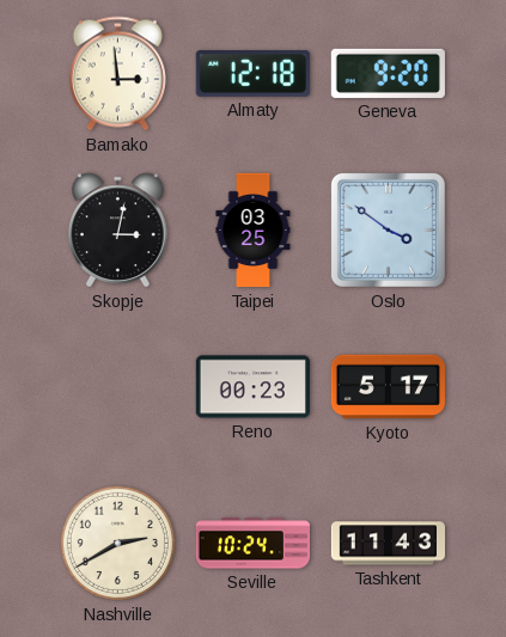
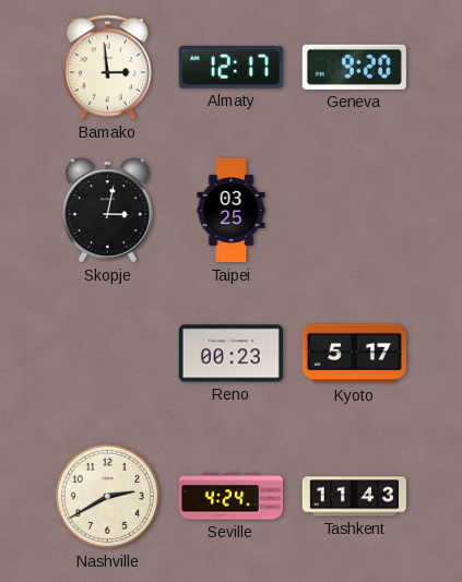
Almaty: 12:18 -> 12:17 (230, 68)
Oslo: 3:51 -> none (388, 229)
Seville: 10:24 -> 4:24 (230, 497)
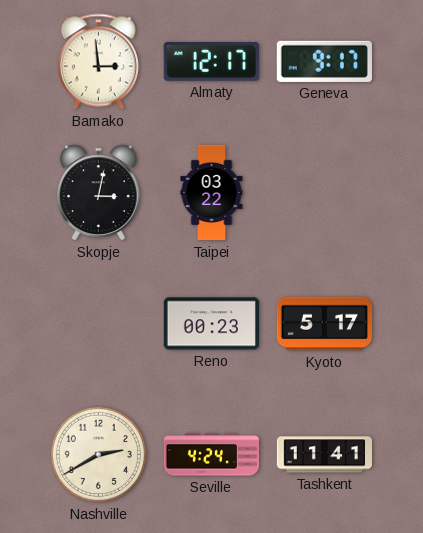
Geneva: 9:20 -> 9:17 (324, 61)
Taipei: 03:25 -> 03:22 (212, 193)
Tashkent: 11:43 -> 11:41 (324, 455)
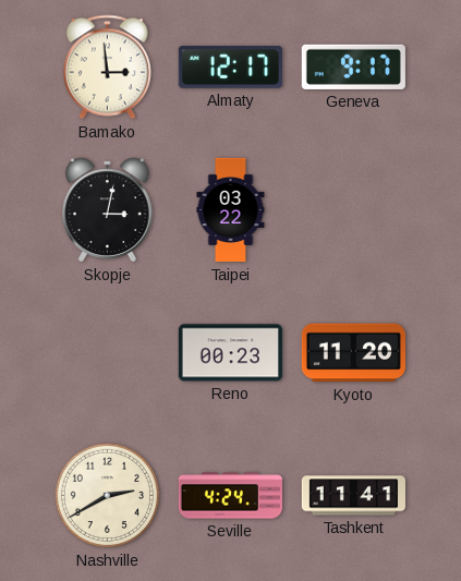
Kyoto: 5:17 -> 11:20 (353, 353)
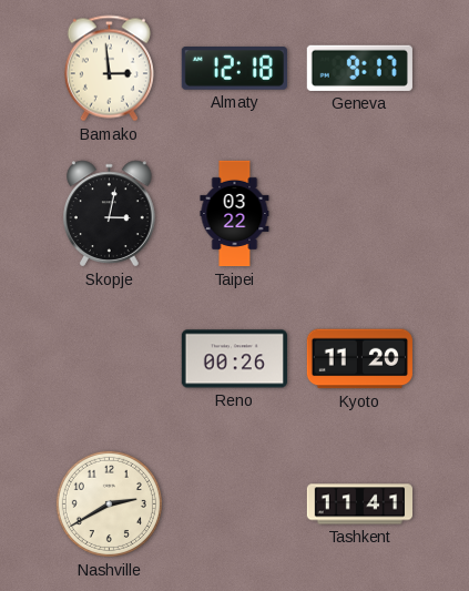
Almaty: 12:17 -> 12:18 (234, 69)
Reno: 00:23 -> 00:26 (234, 359)
Seville: 4:24 -> none (230, 496)
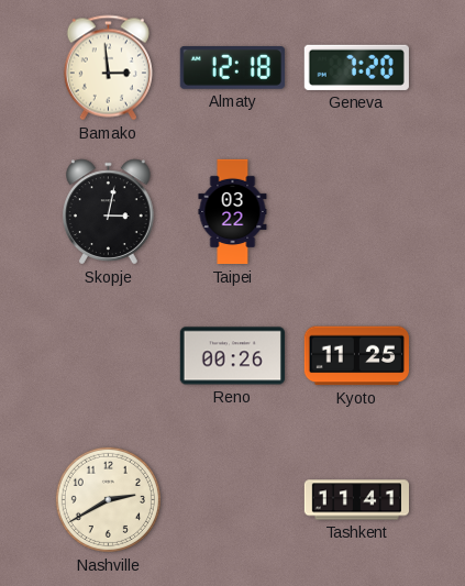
Geneva: 9:17 -> 7:20 (356, 67)
Kyoto: 11:20 -> 11:25 (356, 356)
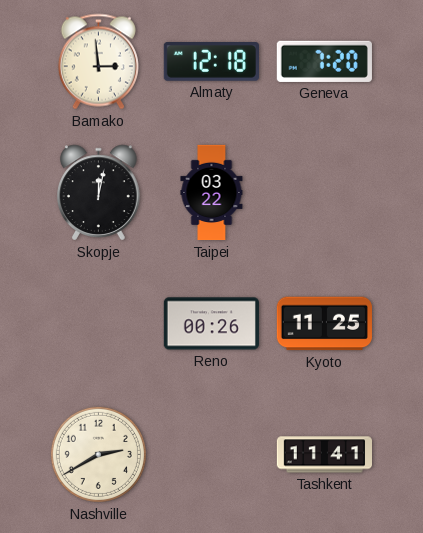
Skopje: 3:02 -> 12:02 (99, 193)
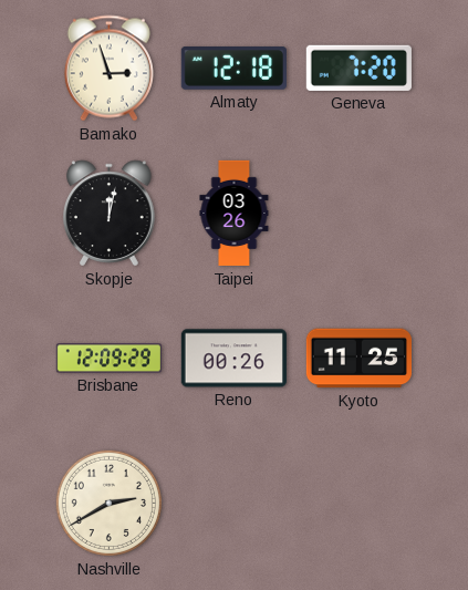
Bamako: 2:59 -> 2:57 (108, 69)
Taipei: 03:22 -> 03:26 (235, 214)
Brisbane: none -> 12:09 (108, 359)
Tashkent: 11:41 -> none (324, 455)
